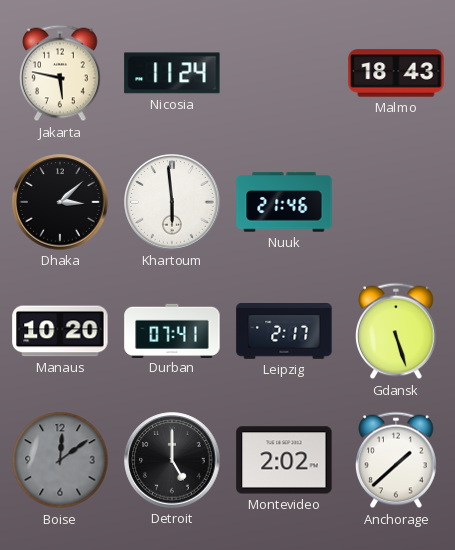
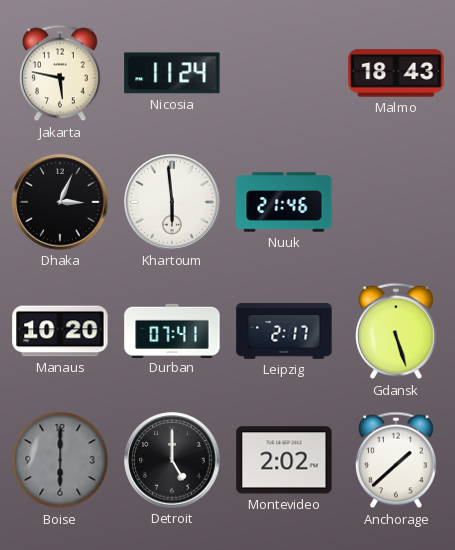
Dhaka: 3:08 -> 3:04 (60, 202)
Boise: 12:09 -> 6:00 (60, 460)
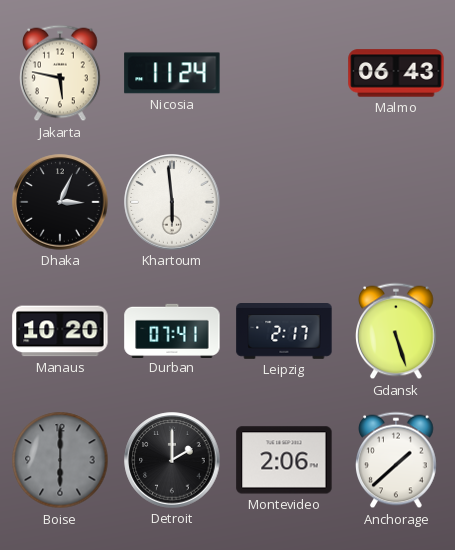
Malmo: 18:43 -> 06:43 (396, 73)
Nuuk: 21:46 -> none (284, 202)
Detroit: 5:00 -> 2:00 (172, 460)
Montevideo: 2:02 -> 2:06 (284, 460)
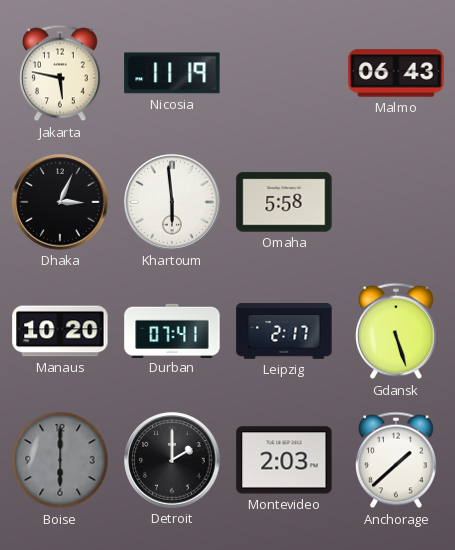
Nicosia: 11:24 -> 11:19 (172, 73)
Omaha: none -> 5:58 (284, 202)
Montevideo: 2:06 -> 2:03 (284, 460)
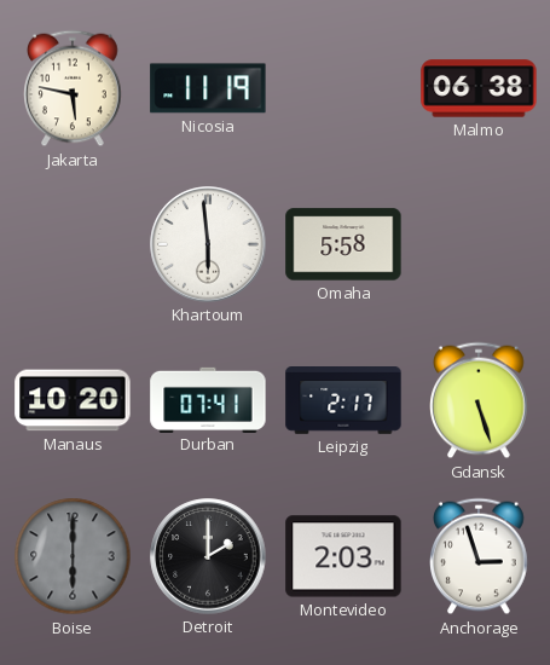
Malmo: 06:43 -> 06:38 (479, 88)
Dhaka: 3:04 -> none (60, 202)
Anchorage: 1:38 -> 2:57 (480, 556)
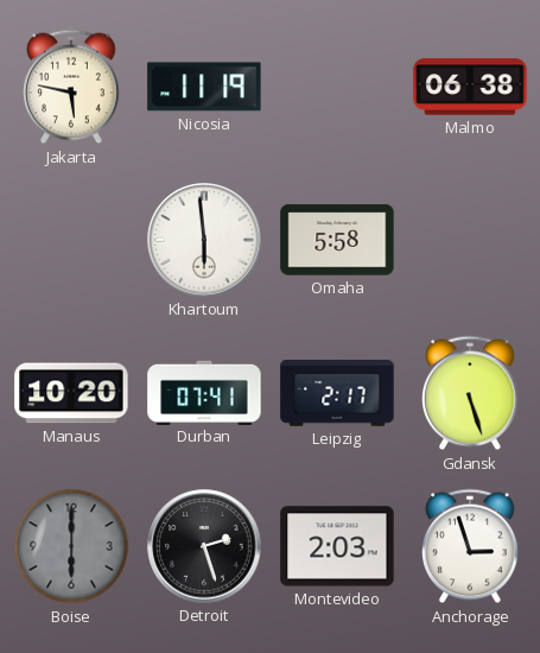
Detroit: 2:00 -> 2:27 (204, 546)
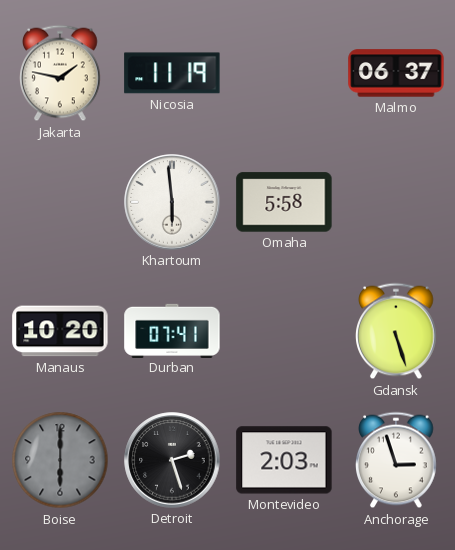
Jakarta: 5:47 -> 1:47 (61, 73)
Malmo: 06:38 -> 06:37 (396, 73)
Leipzig: 2:17 -> none (337, 394)
